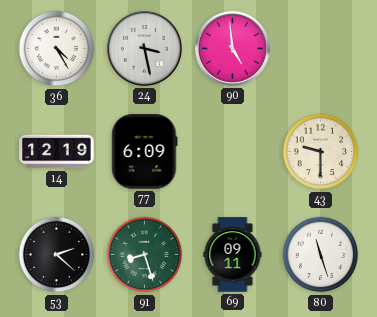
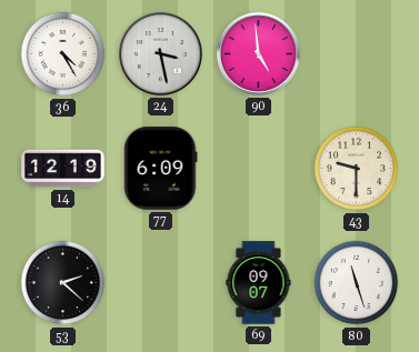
91: 8:27 -> none (145, 255)
69: 09:11 -> 09:07 (259, 283)
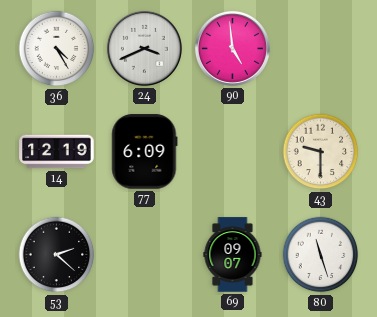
24: 3:28 -> 3:41 (144, 48)
